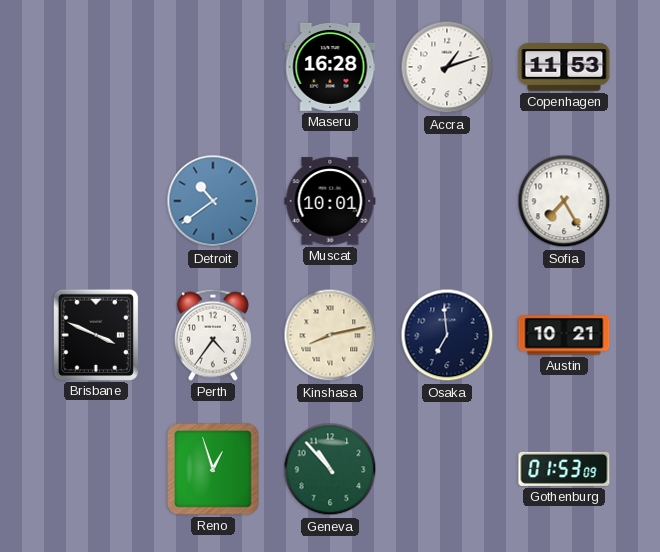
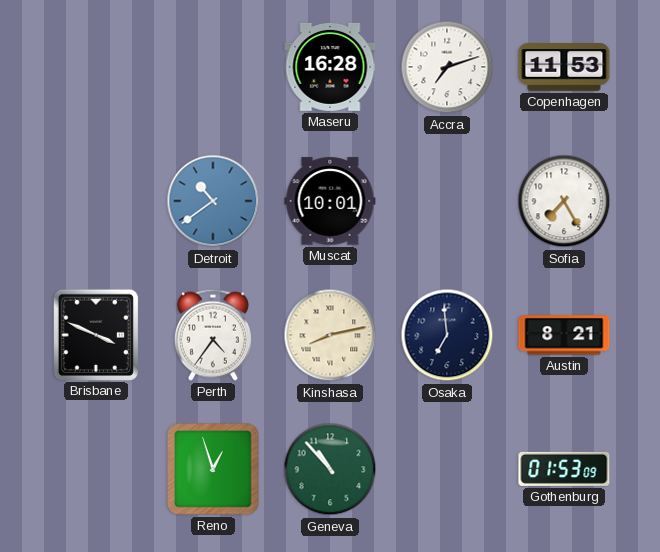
Accra: 1:12 -> 7:12 (447, 67)
Austin: 10:21 -> 8:21 (564, 335)
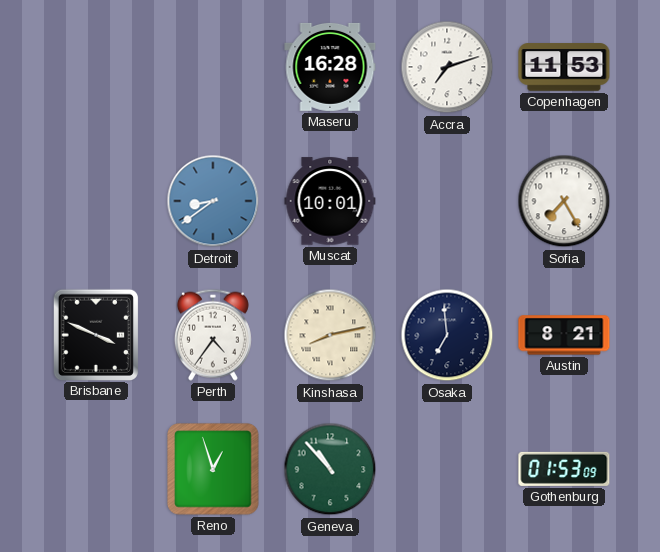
Detroit: 10:39 -> 8:39 (213, 201)
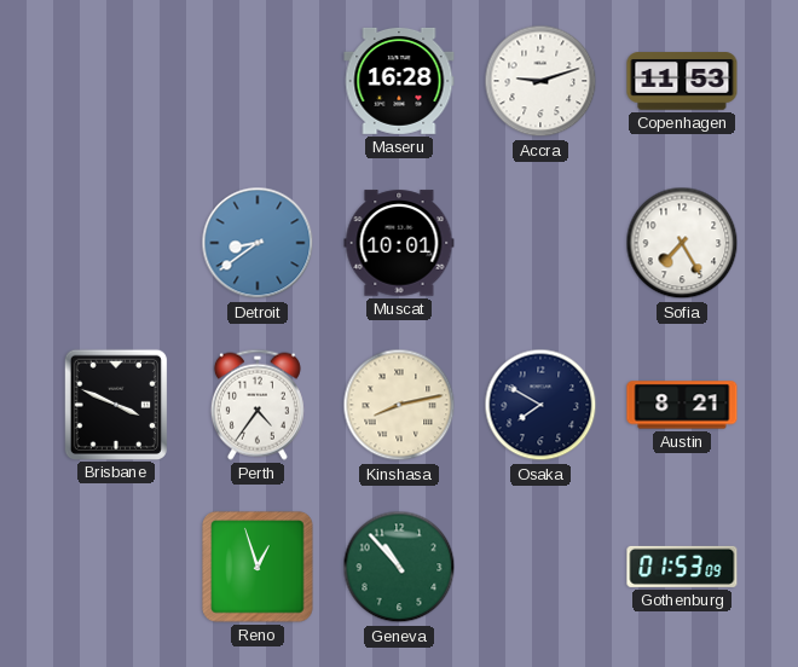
Accra: 7:12 -> 9:12 (540, 81)
Osaka: 6:59 -> 7:50 (540, 405)
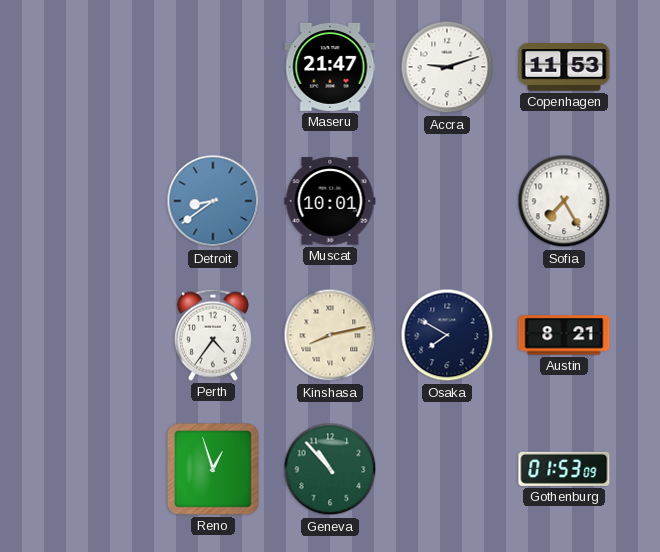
Maseru: 16:28 -> 21:47 (330, 67)
Brisbane: 3:49 -> none (115, 404)
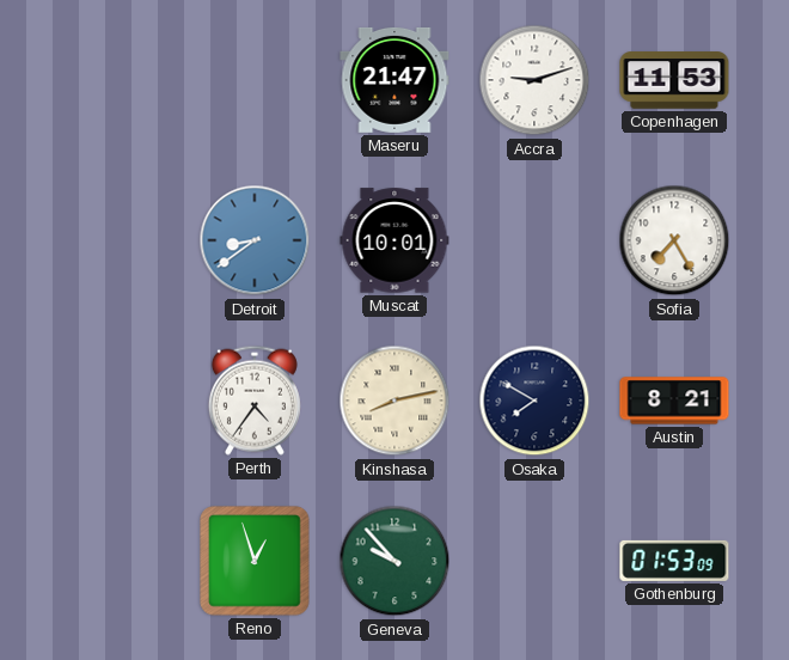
Geneva: 10:53 -> 9:53 (395, 561)
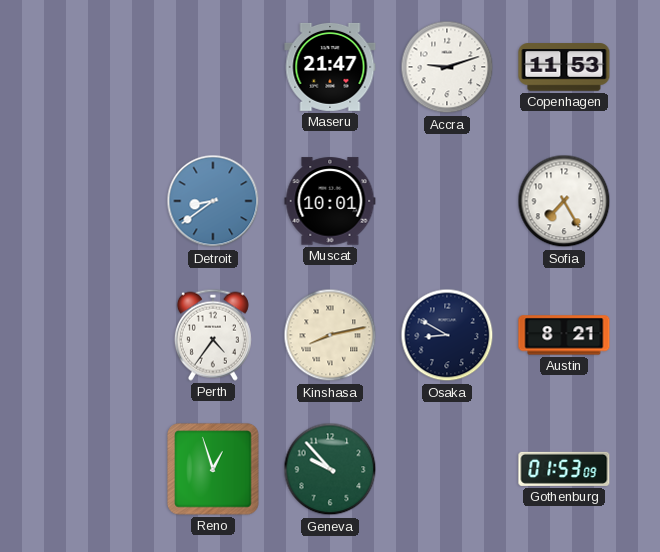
Osaka: 7:50 -> 8:50 (447, 335)
